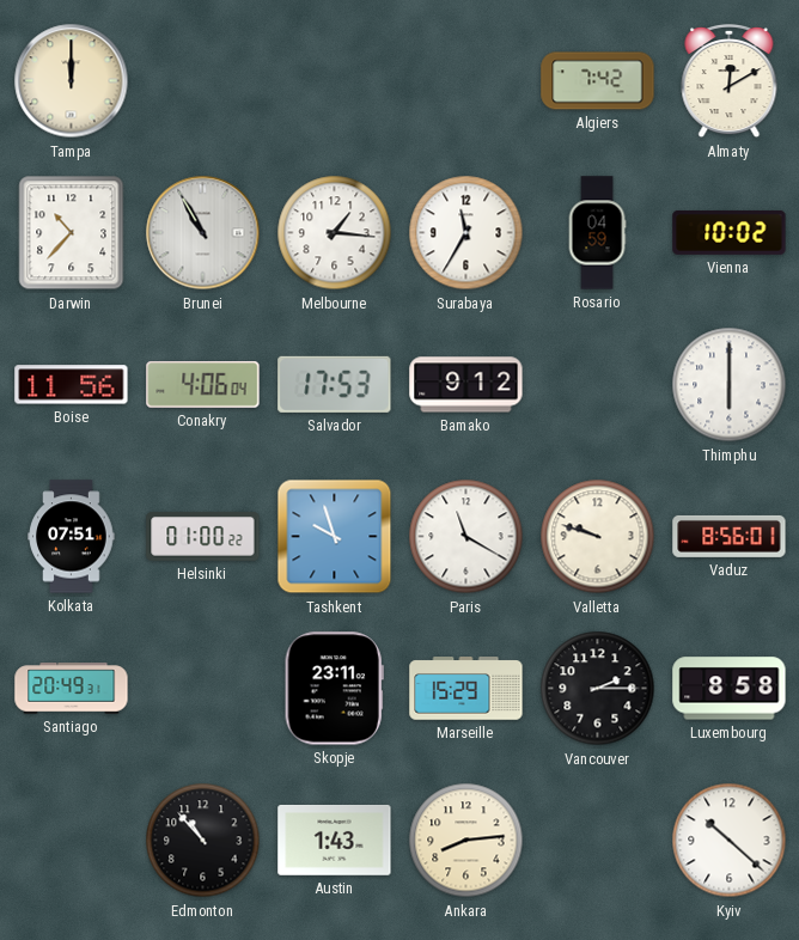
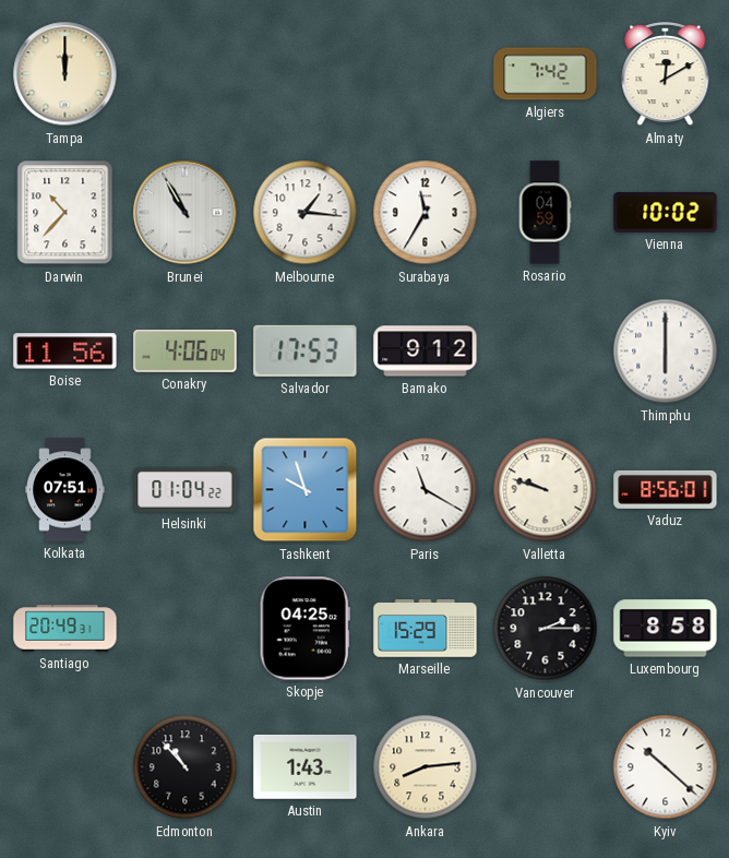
Helsinki: 01:00 -> 01:04 (186, 490)
Skopje: 23:11 -> 04:25 (304, 629)
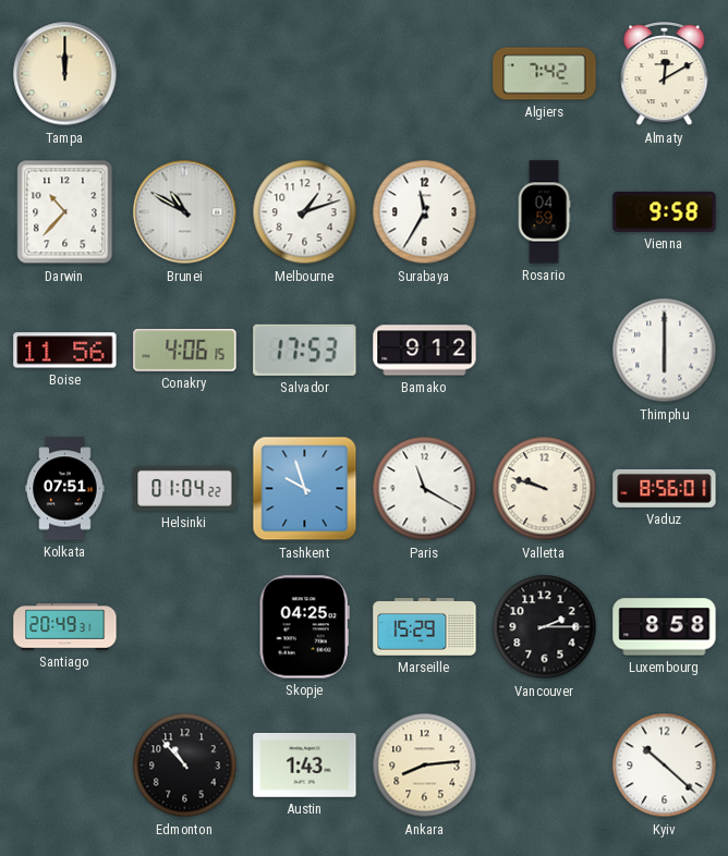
Brunei: 10:55 -> 10:50 (185, 212)
Melbourne: 1:16 -> 1:12 (305, 212)
Vienna: 10:02 -> 9:58 (665, 212)
Conakry: 4:06:04 -> 4:06:15 (185, 351)
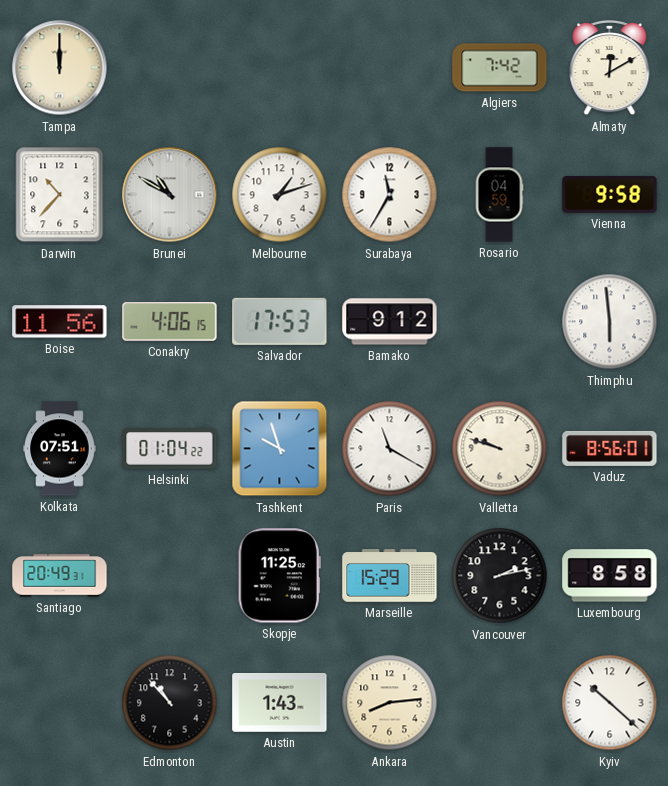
Thimphu: 6:00 -> 5:59 (610, 322)
Skopje: 04:25 -> 11:25 (279, 576)
Vancouver: 2:15 -> 2:13 (500, 576)
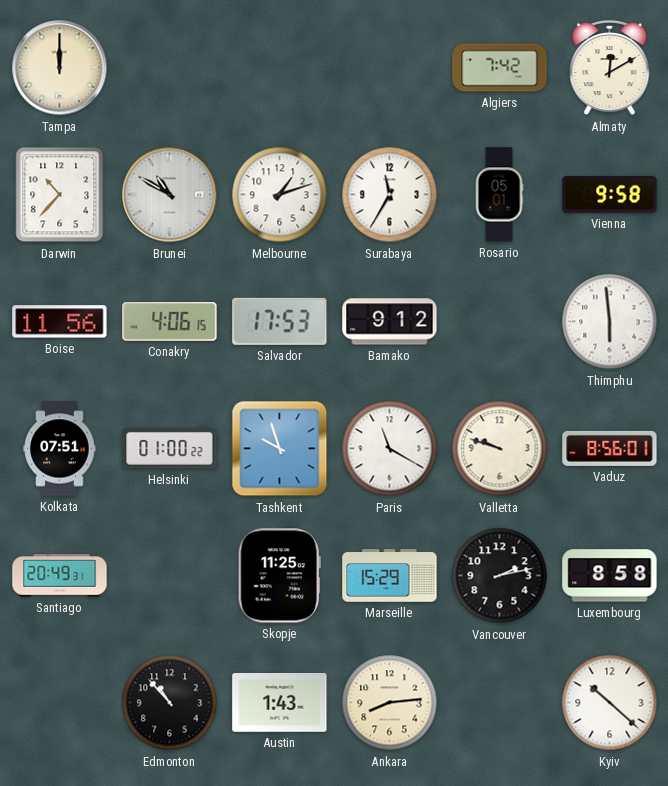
Rosario: 04:59 -> 05:01 (499, 195)
Helsinki: 01:04 -> 01:00 (170, 449)
